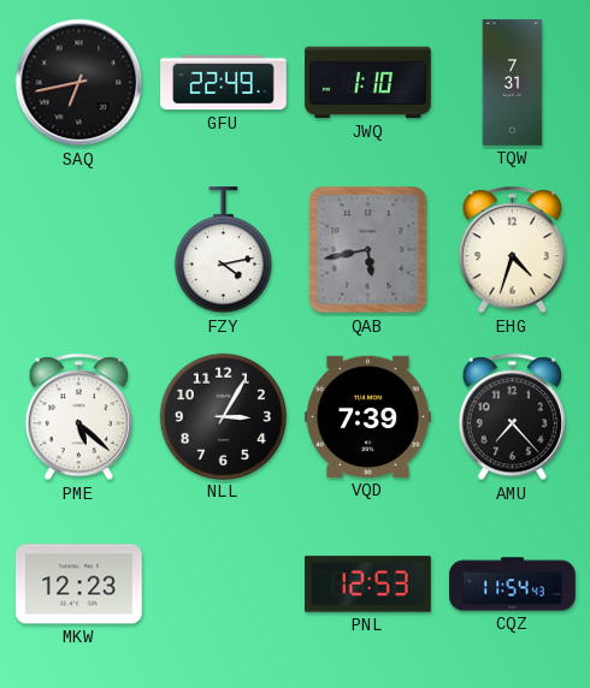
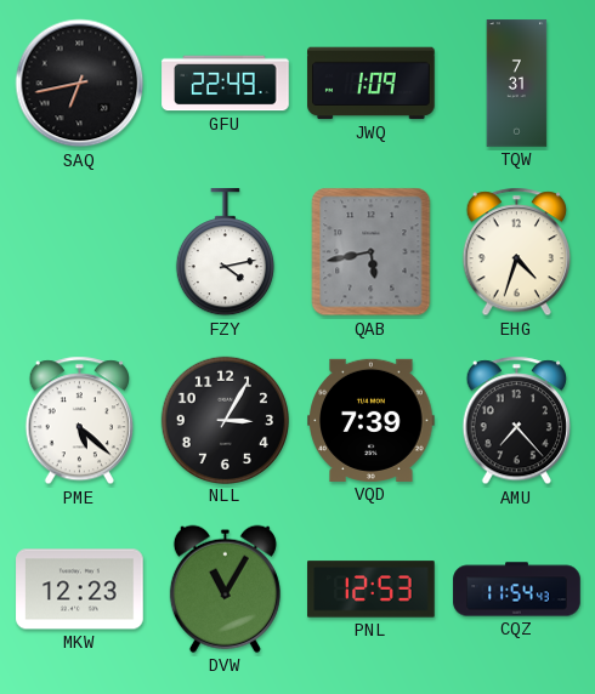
JWQ: 1:10 -> 1:09 (372, 84)
DVW: none -> 11:05 (225, 588)
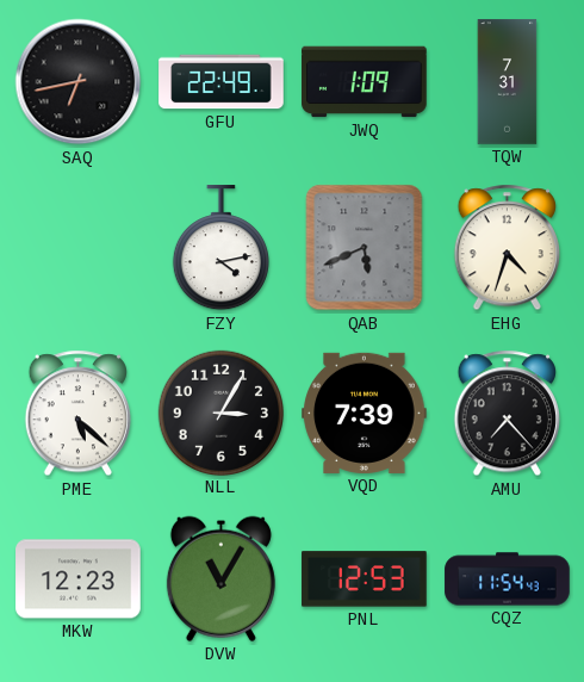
QAB: 5:43 -> 5:41 (365, 248)
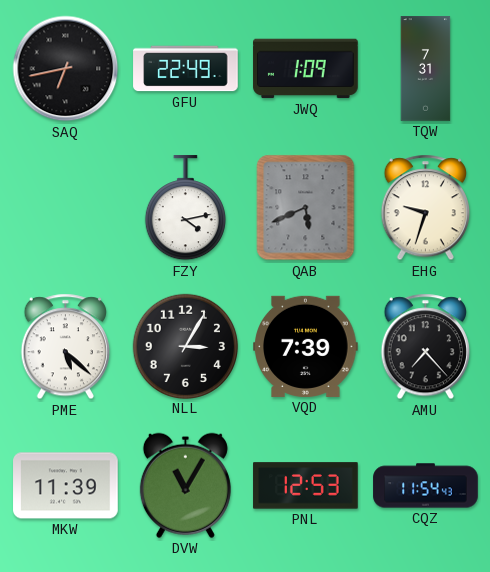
EHG: 4:33 -> 9:33 (425, 208)
MKW: 12:23 -> 11:39 (66, 486)
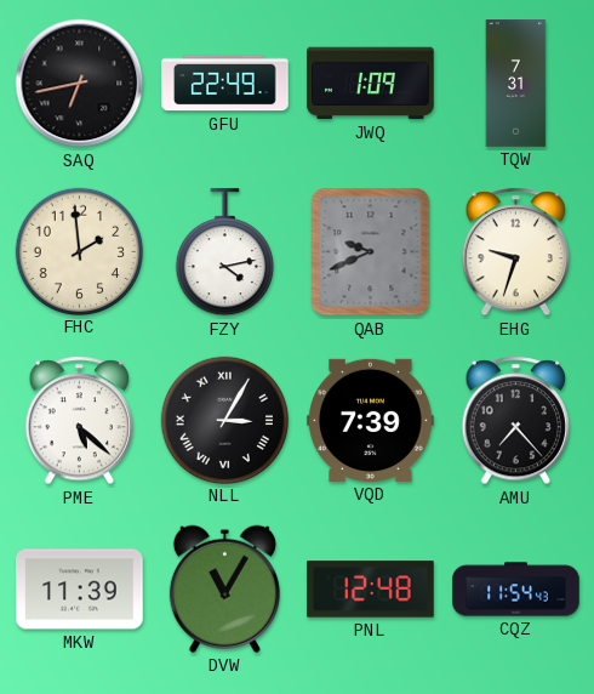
FHC: none -> 1:59 (79, 251)
QAB: 5:41 -> 9:41 (371, 252)
NLL numerals: Arabic -> Roman (224, 420)
PNL: 12:53 -> 12:48 (371, 590)
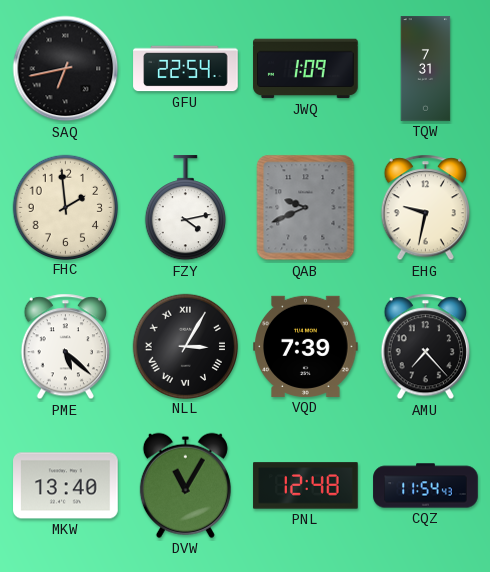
GFU: 22:49 -> 22:54 (186, 69)
EHG: 9:33 -> 9:32 (425, 208)
MKW: 11:39 -> 13:40 (66, 486)
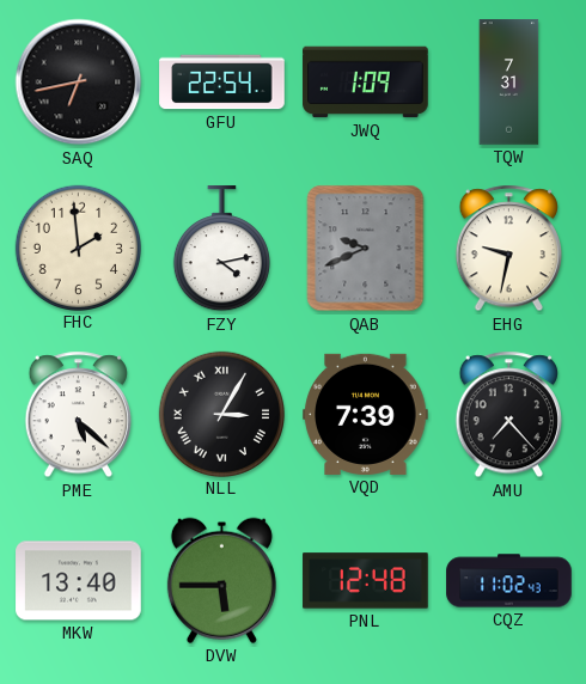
DVW: 11:05 -> 5:45 (221, 580)
CQZ: 11:54 -> 11:02 (509, 581)
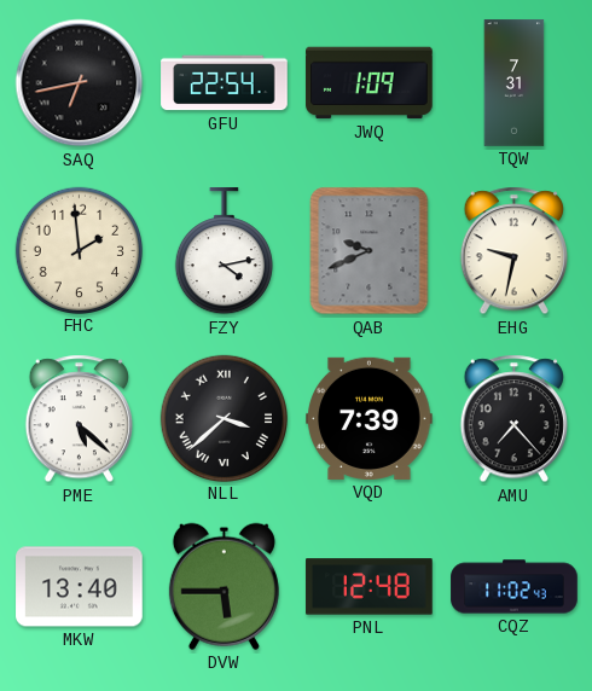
NLL: 3:05 -> 3:38 (224, 418)
